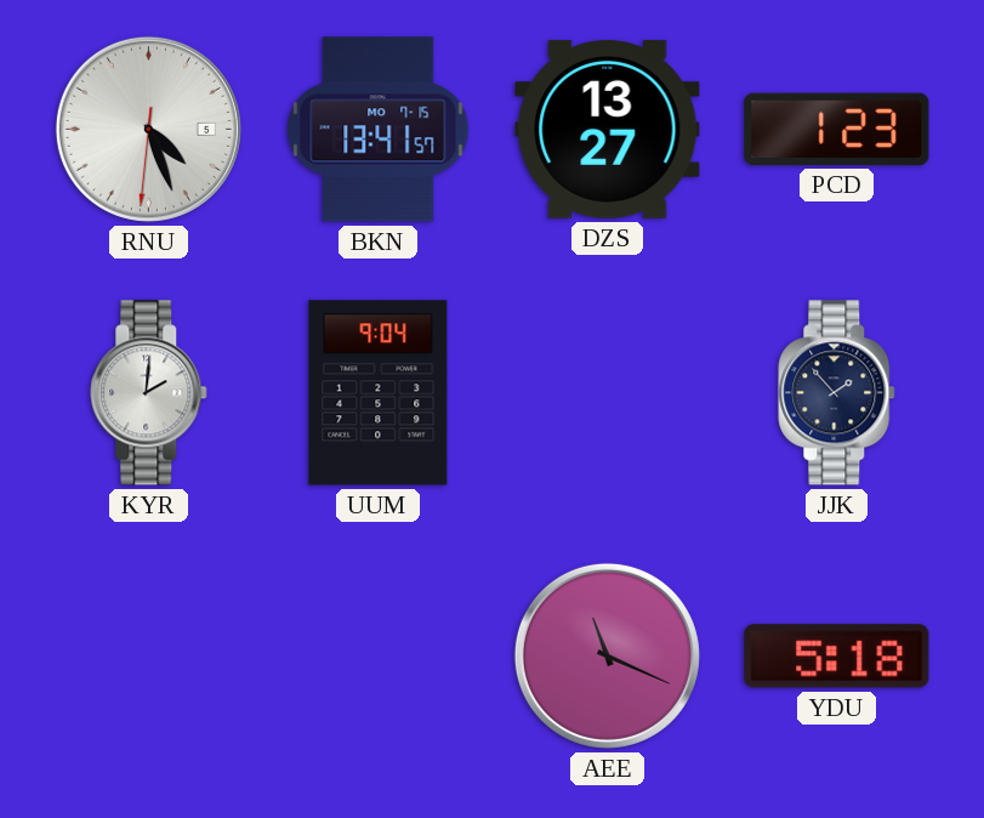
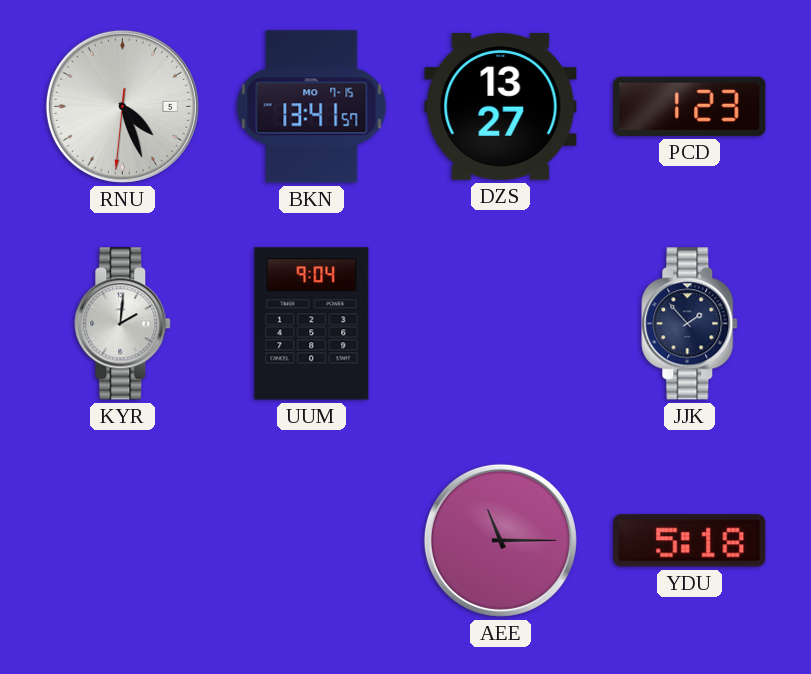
AEE: 11:19 -> 11:15 (500, 540)
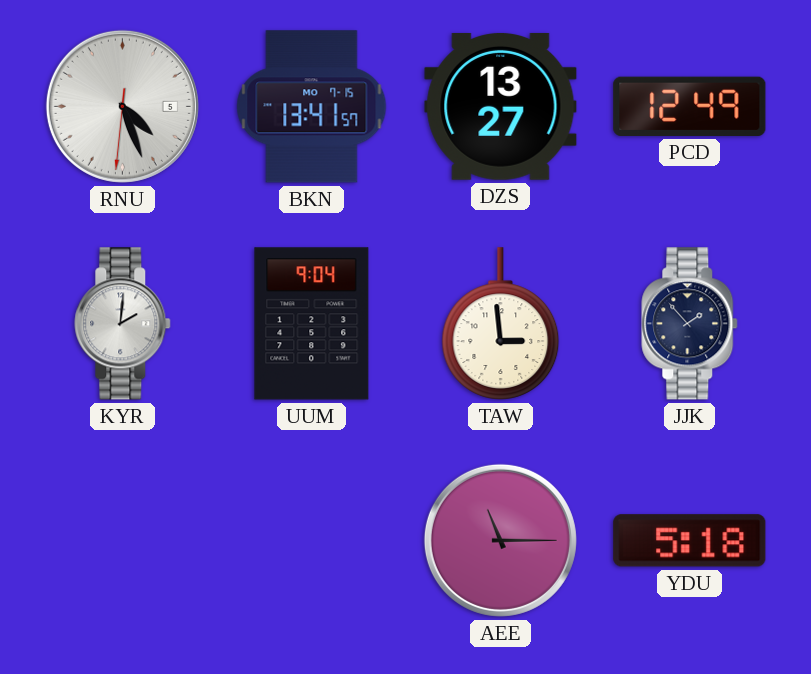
PCD: 1:23 -> 12:49 (690, 106)
TAW: none -> 2:59 (501, 324)
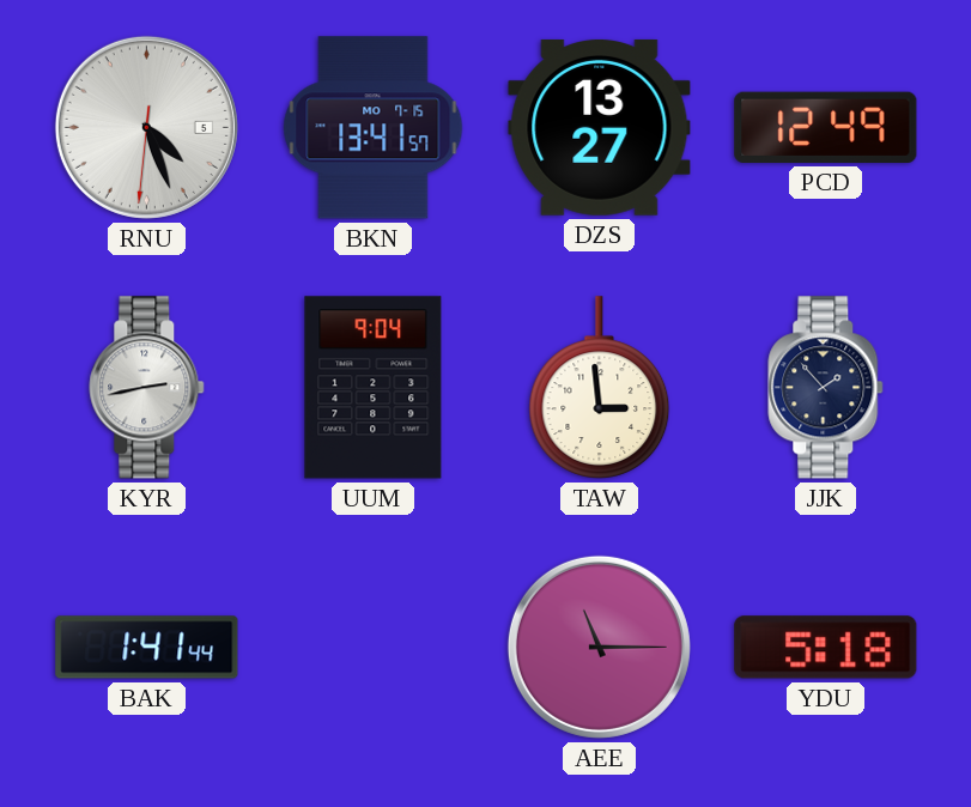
KYR: 2:01 -> 2:43 (147, 388)
BAK: none -> 1:41 (147, 648)
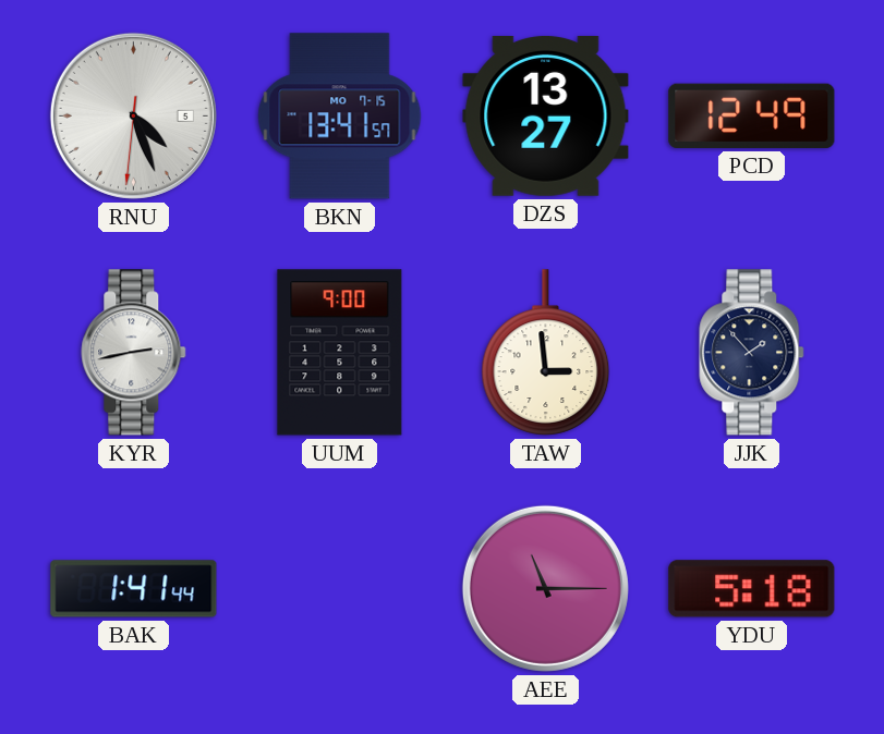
UUM: 9:04 -> 9:00 (340, 353)
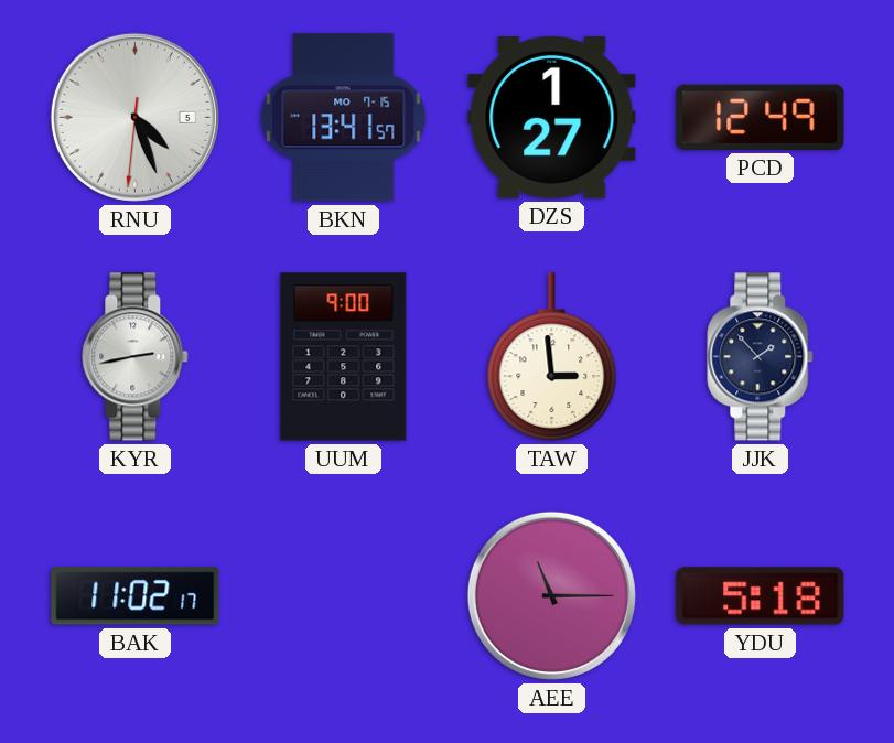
DZS: 13:27 -> 1:27 (552, 117)
BAK: 1:41 -> 11:02 (136, 596)
